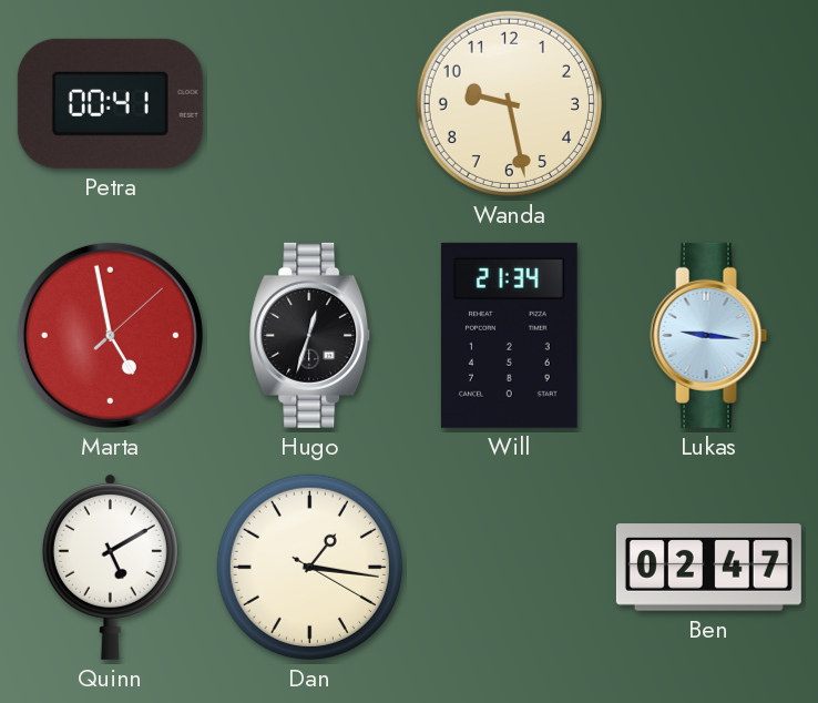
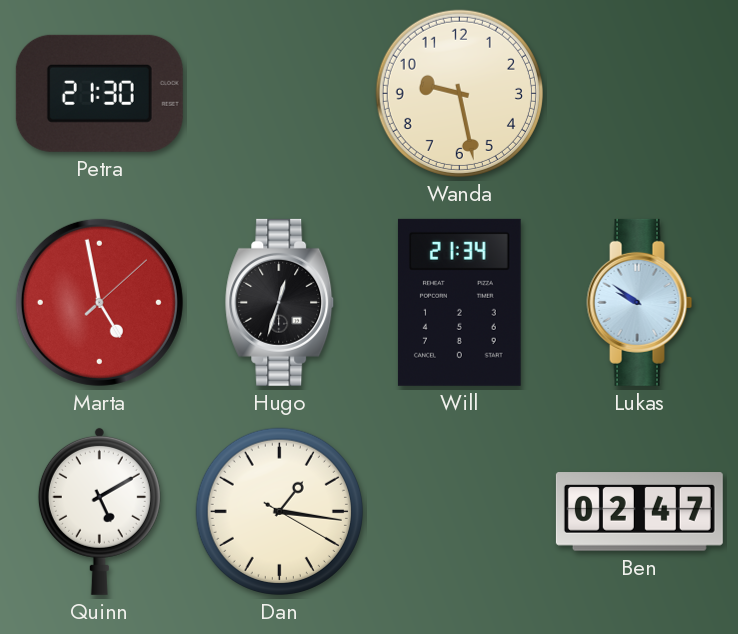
Petra: 00:41 -> 21:30 (99, 93)
Lukas: 9:16 -> 9:51 (640, 302)
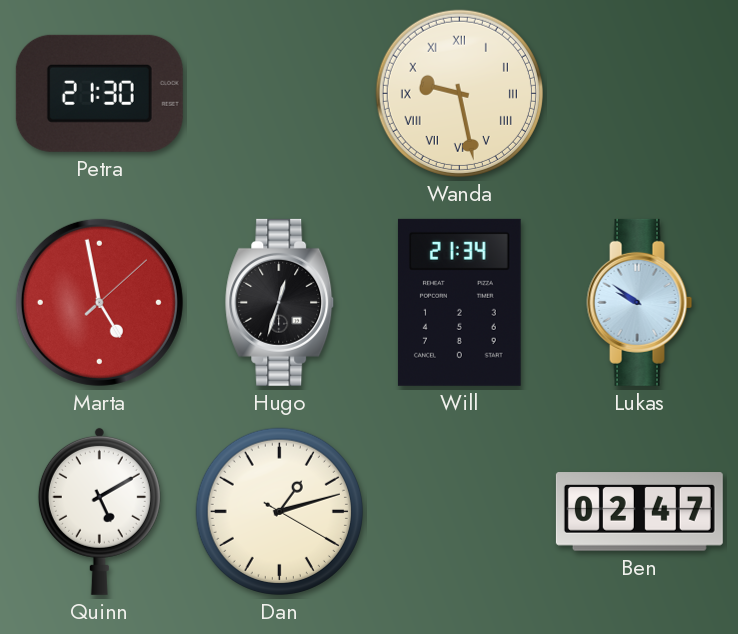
Wanda numerals: Arabic -> Roman (459, 93)
Dan: 1:16 -> 1:12 (279, 511)
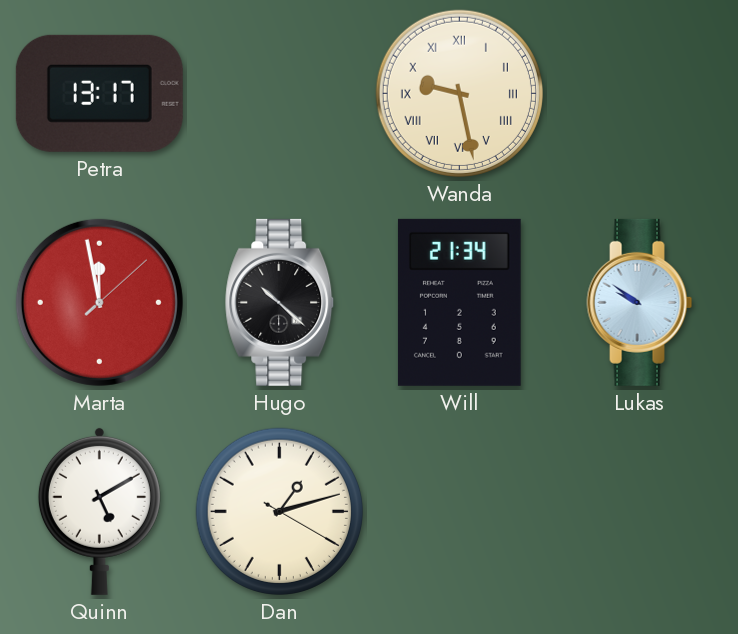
Petra: 21:30 -> 13:17 (99, 93)
Marta: 4:58 -> 11:58 (99, 302)
Hugo: 12:33 -> 10:22 (280, 302)
Ben: 02:47 -> none (639, 512)
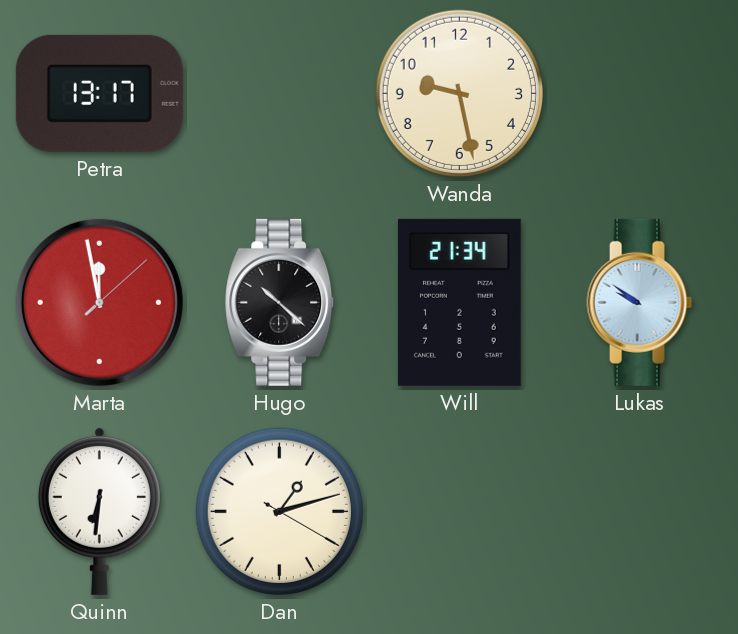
Wanda numerals: Roman -> Arabic (459, 93)
Quinn: 5:10 -> 6:31 (99, 511)
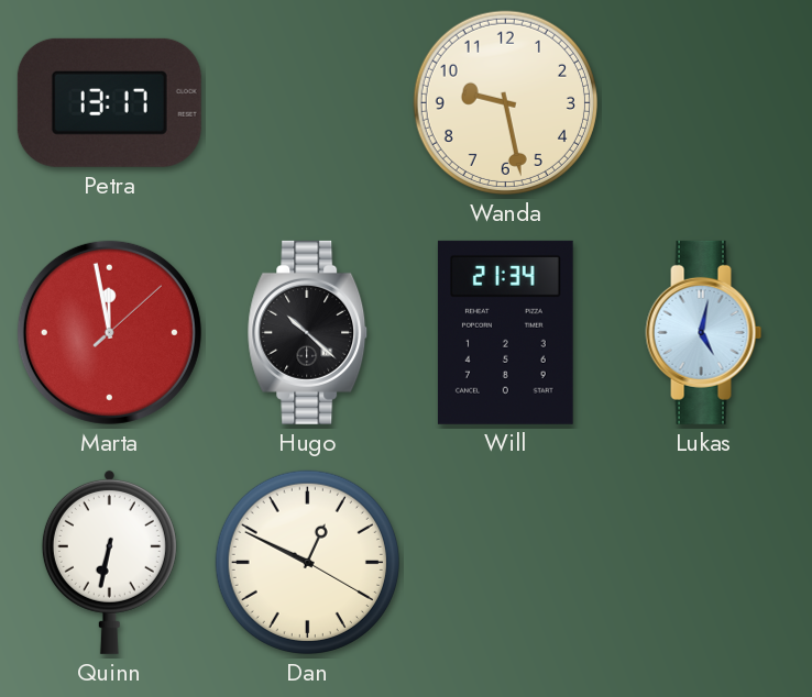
Lukas: 9:51 -> 5:02 (704, 332)
Quinn: 6:31 -> 6:32 (109, 562)
Dan: 1:12 -> 12:49 (307, 562)
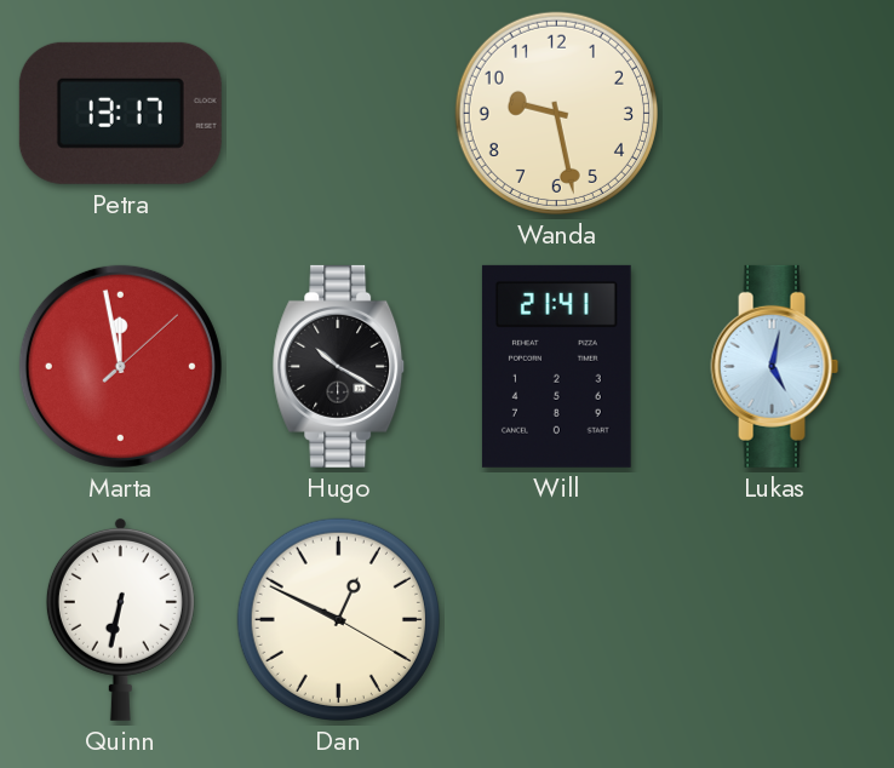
Hugo: 10:22 -> 10:20 (339, 366)
Will: 21:34 -> 21:41 (556, 366)
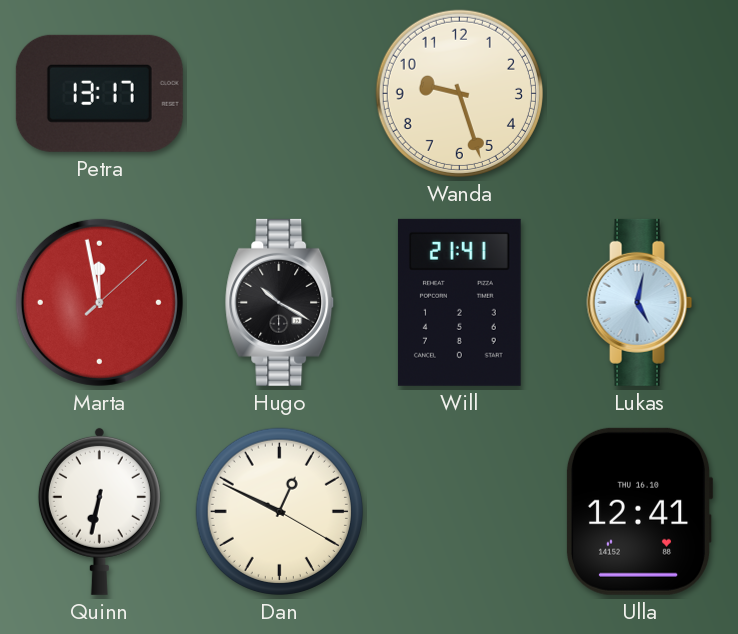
Wanda: 9:28 -> 9:27 (459, 93)
Ulla: none -> 12:41 (639, 511)
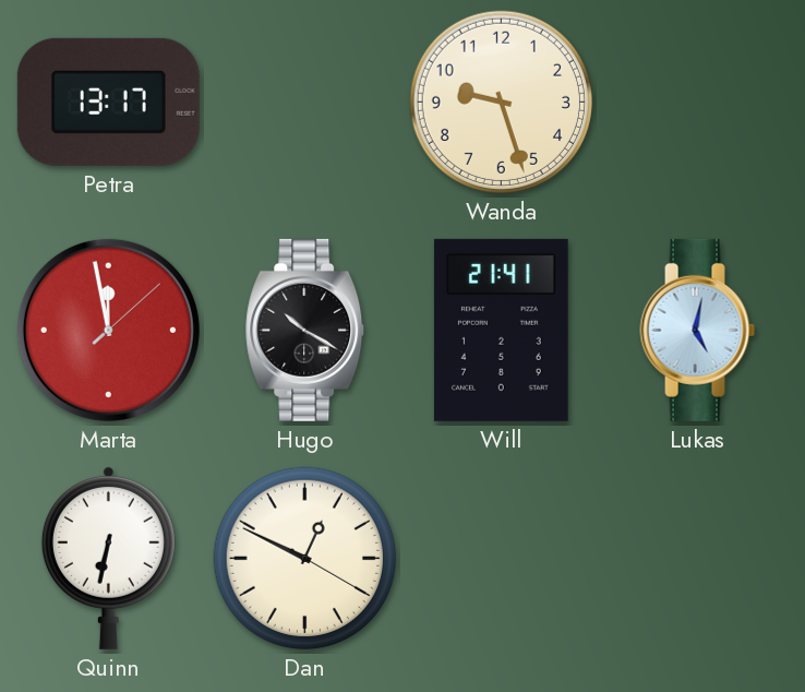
Ulla: 12:41 -> none (639, 511)
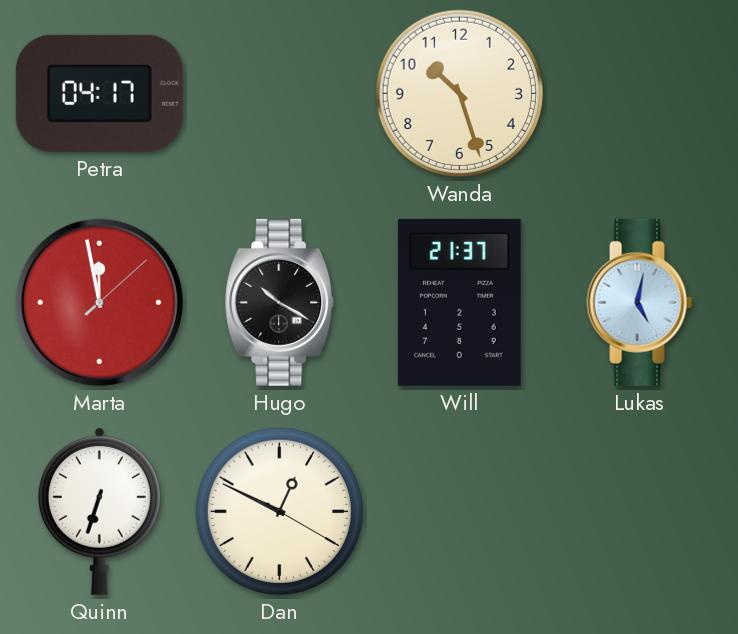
Petra: 13:17 -> 04:17 (99, 93)
Wanda: 9:27 -> 10:27 (459, 93)
Will: 21:41 -> 21:37 (459, 302)
Quinn: 6:32 -> 6:33 (99, 511)
